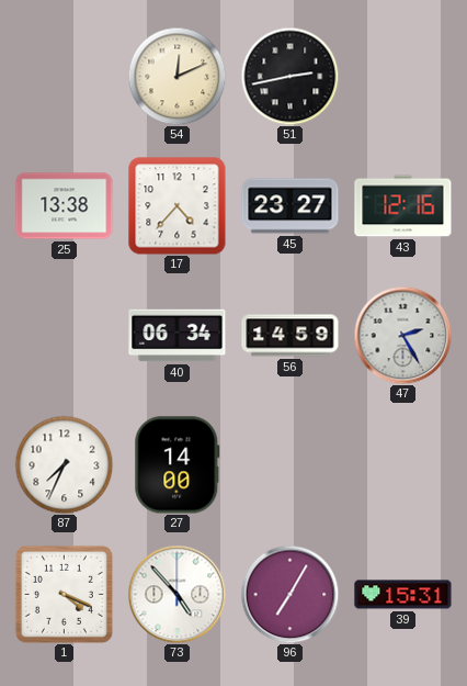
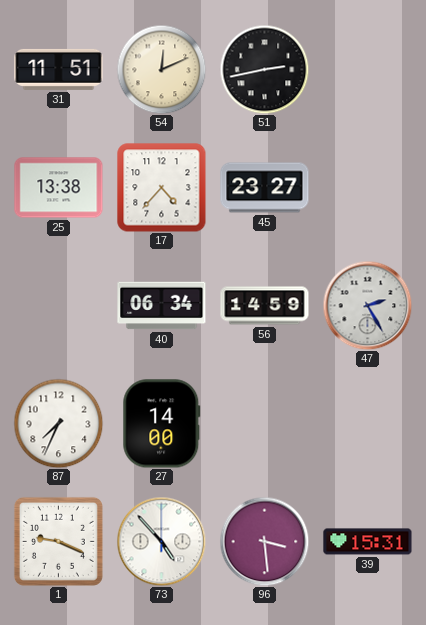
31: none -> 11:51 (59, 69)
43: 12:16 -> none (403, 206)
1: 4:19 -> 9:19 (58, 541)
96: 7:05 -> 3:29 (264, 541)
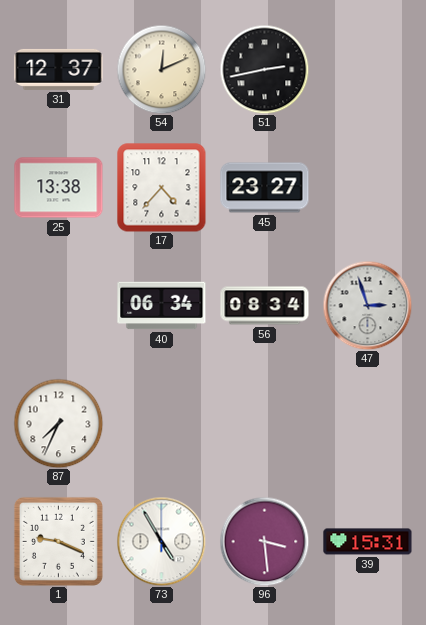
31: 11:51 -> 12:37 (59, 69)
56: 14:59 -> 08:34 (265, 306)
47: 2:25 -> 2:57 (367, 305)
27: 14:00 -> none (162, 424)
73: 4:53 -> 4:55 (161, 541)
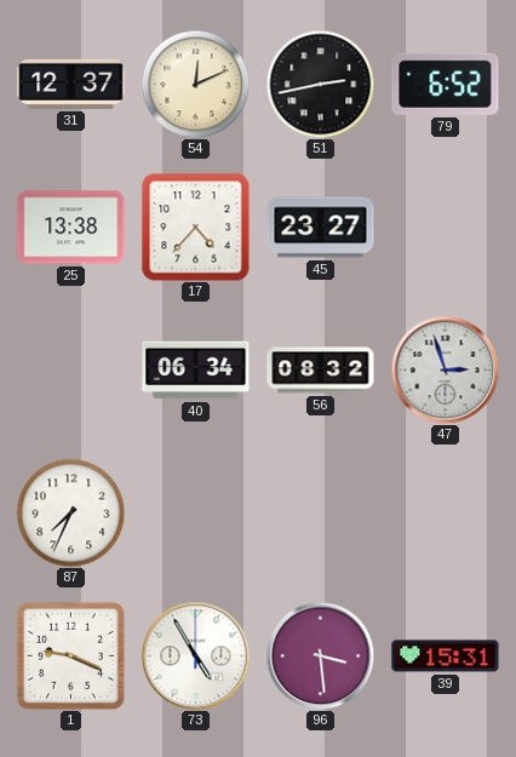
79: none -> 6:52 (446, 84)
56: 08:34 -> 08:32 (321, 371)
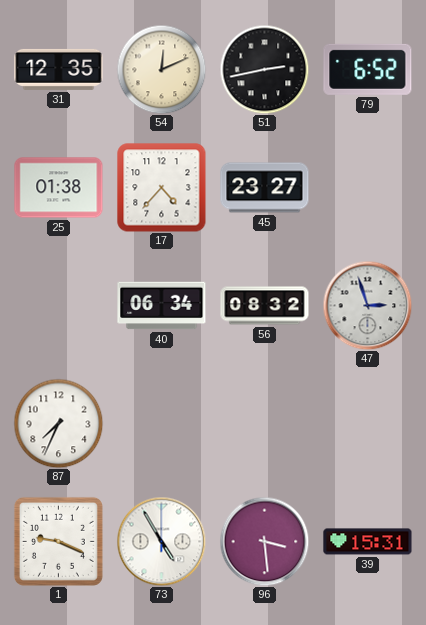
31: 12:37 -> 12:35 (59, 69)
25: 13:38 -> 01:38 (59, 188)
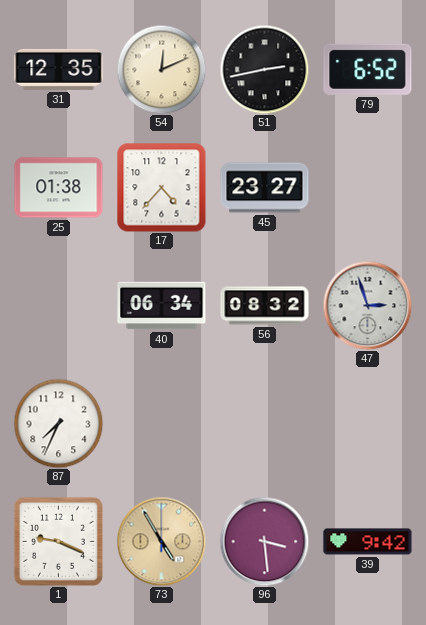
73 dial: white -> champagne (161, 541)
39: 15:31 -> 9:42 (368, 542)
